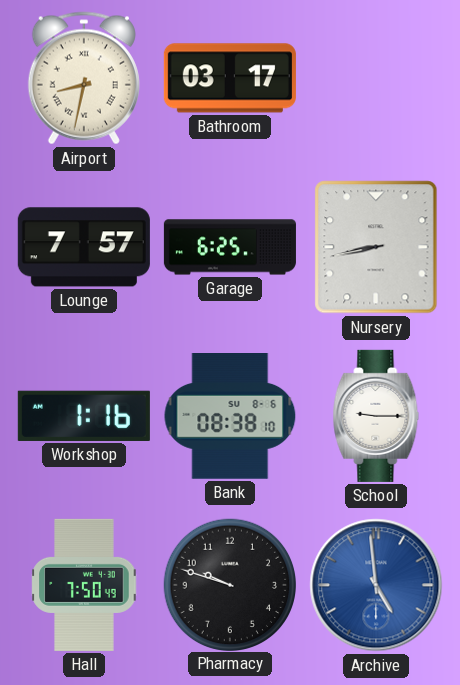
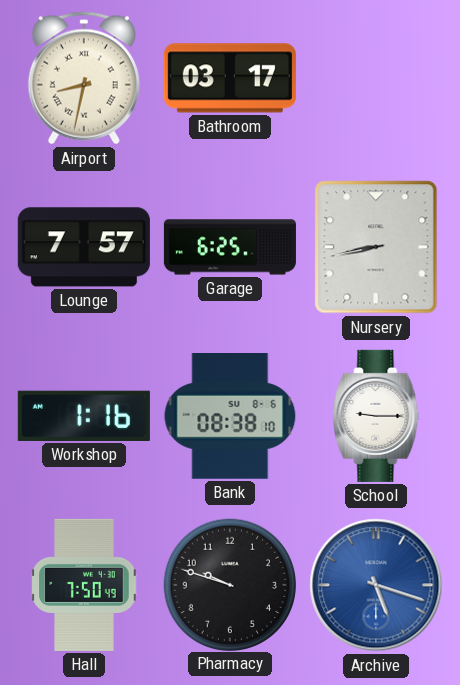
Archive: 4:59 -> 5:18 (376, 585)
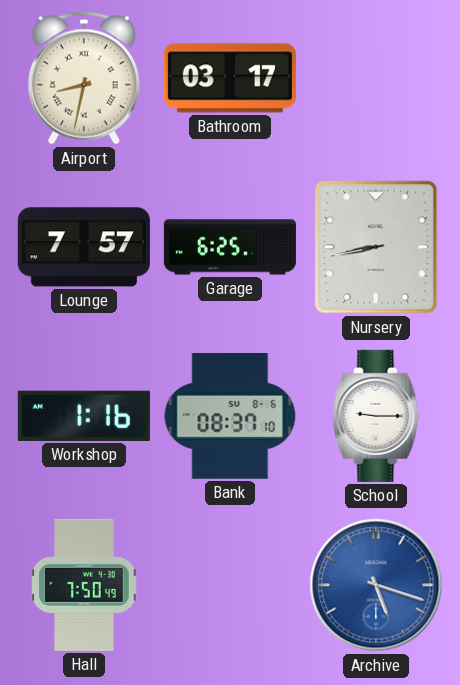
Bank: 08:38 -> 08:37 (230, 417)
Pharmacy: 9:48 -> none (229, 584)
